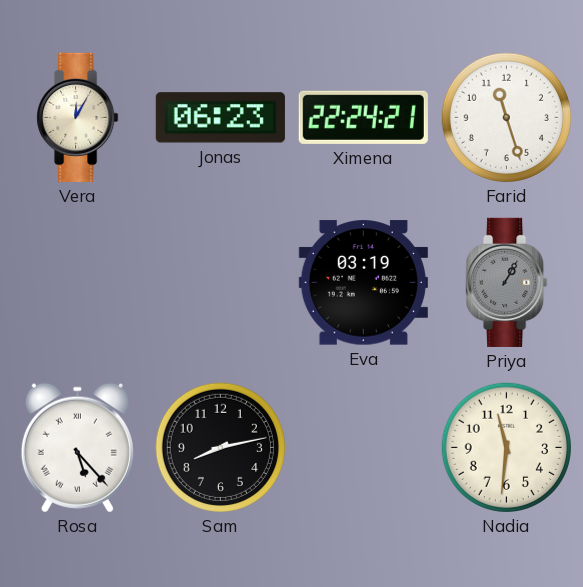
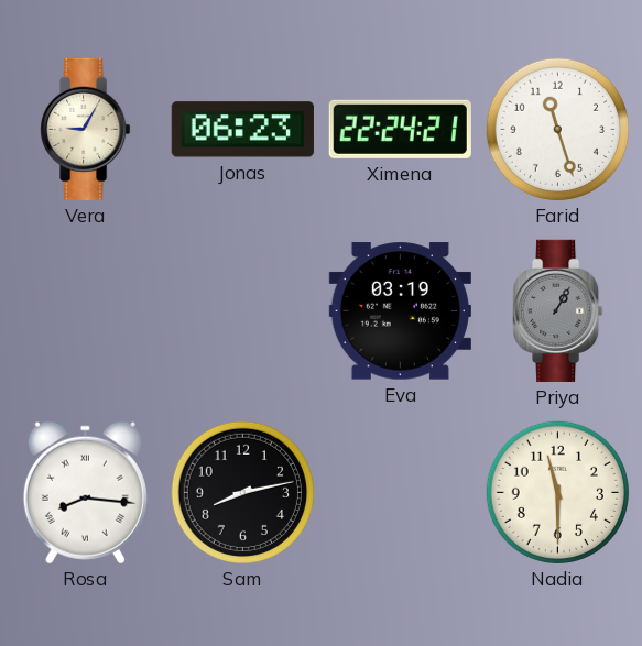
Vera: 12:05 -> 9:05 (86, 129)
Rosa: 5:23 -> 8:16 (85, 493)
Nadia: 11:31 -> 11:30 (557, 492)
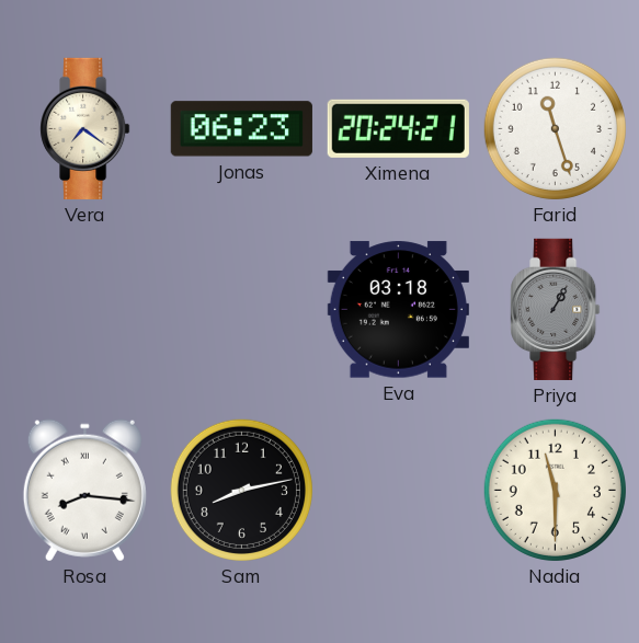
Vera: 9:05 -> 7:21 (85, 128)
Ximena: 22:24 -> 20:24 (398, 128)
Eva: 03:19 -> 03:18 (398, 310)
